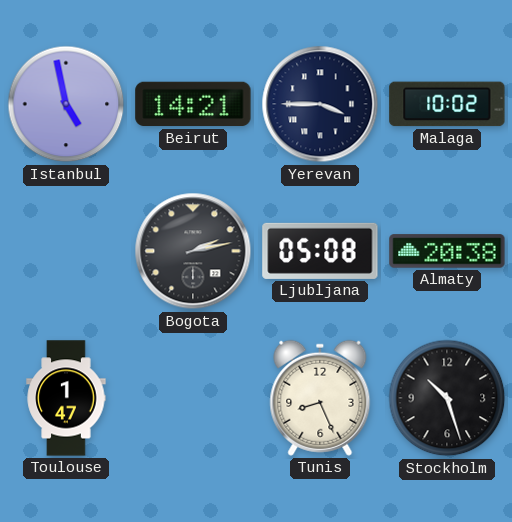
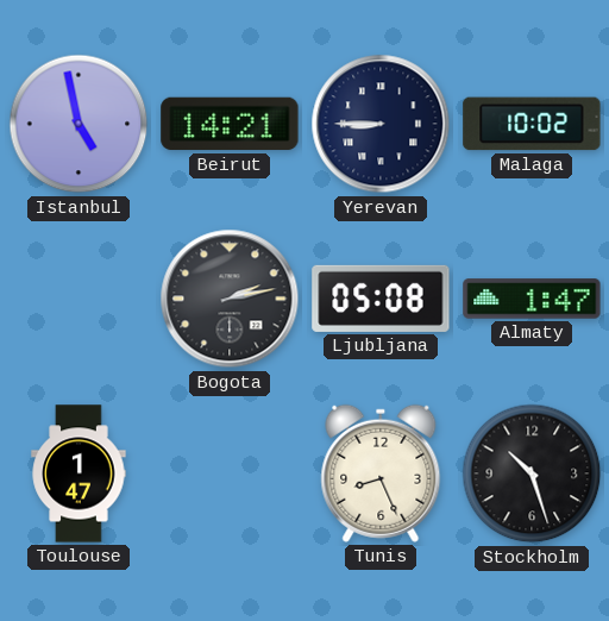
Yerevan: 3:45 -> 8:45 (381, 124)
Almaty: 20:38 -> 1:47 (532, 299)
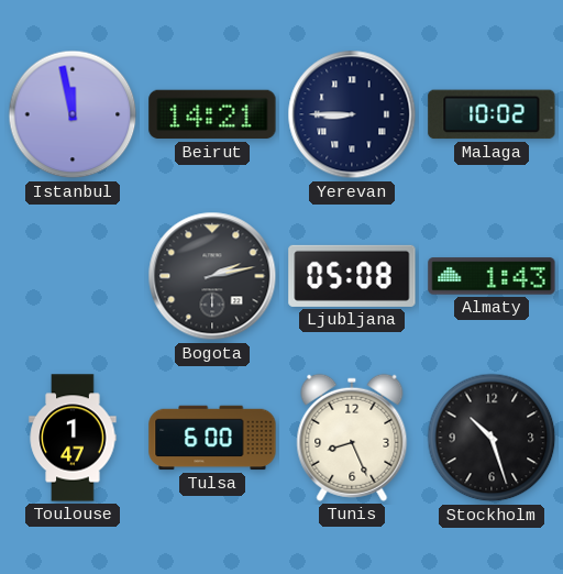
Istanbul: 4:58 -> 11:58 (73, 114)
Almaty: 1:47 -> 1:43 (492, 276)
Tulsa: none -> 6:00 (212, 438)
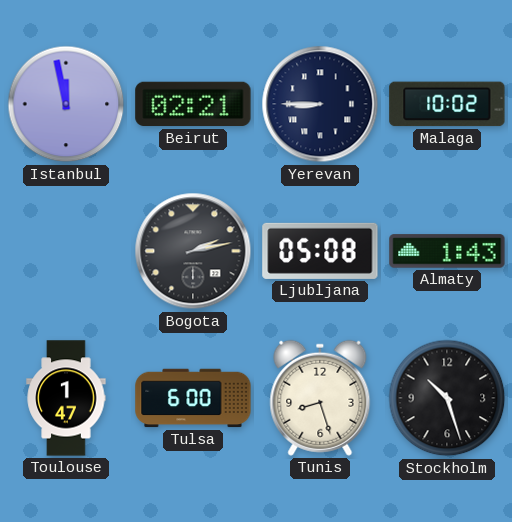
Beirut: 14:21 -> 02:21 (193, 104)
Tunis: 8:26 -> 8:27 (320, 398)
